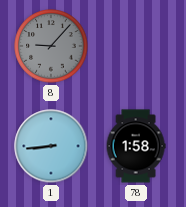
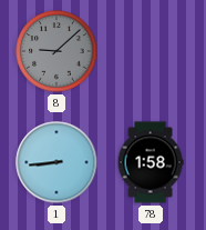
8: 9:07 -> 9:08 (56, 51)
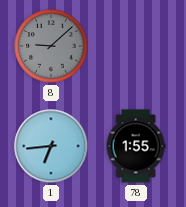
1: 8:44 -> 6:44 (51, 146)
78: 1:58 -> 1:55 (136, 146)
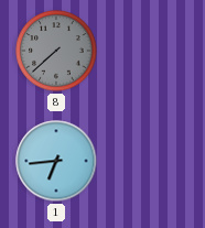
8: 9:08 -> 7:38 (56, 51)
78: 1:55 -> none (136, 146)
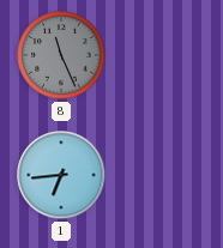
8: 7:38 -> 11:26 (61, 55)
